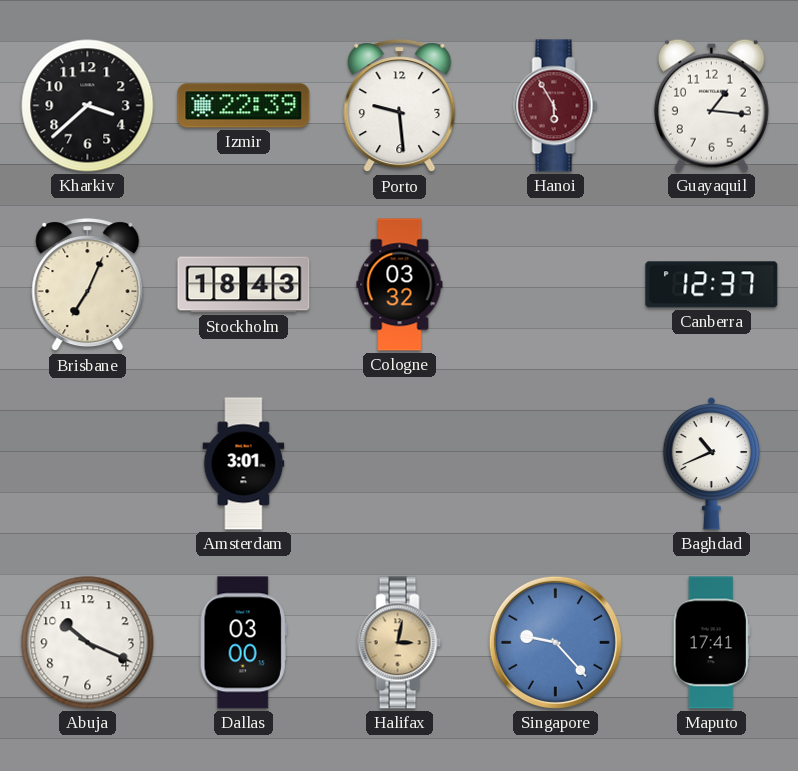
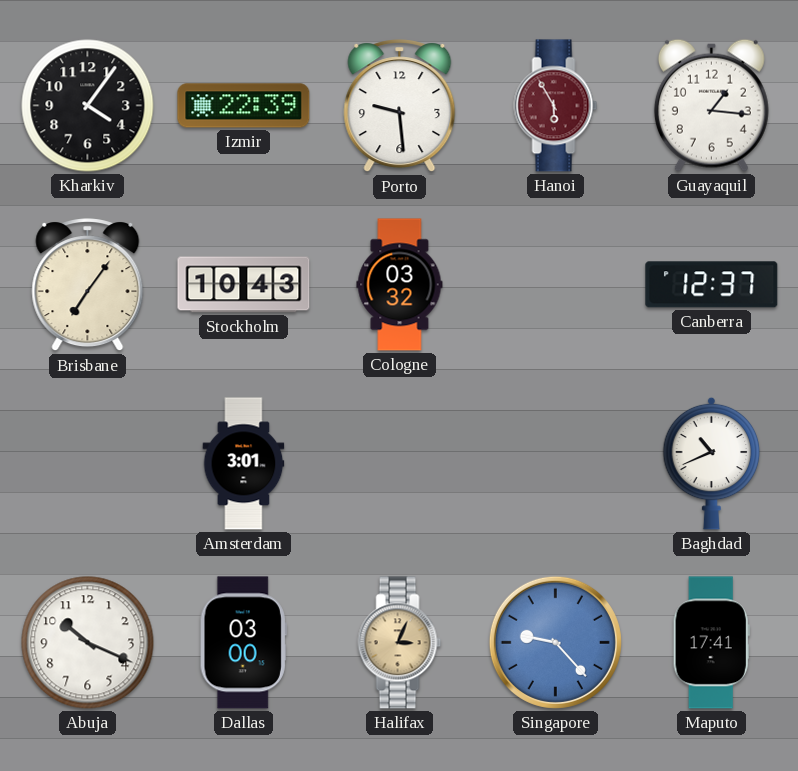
Kharkiv: 3:38 -> 4:06 (88, 106)
Brisbane: 7:04 -> 7:06 (88, 285)
Stockholm: 18:43 -> 10:43 (244, 285)
Halifax: 3:02 -> 3:04 (400, 643)
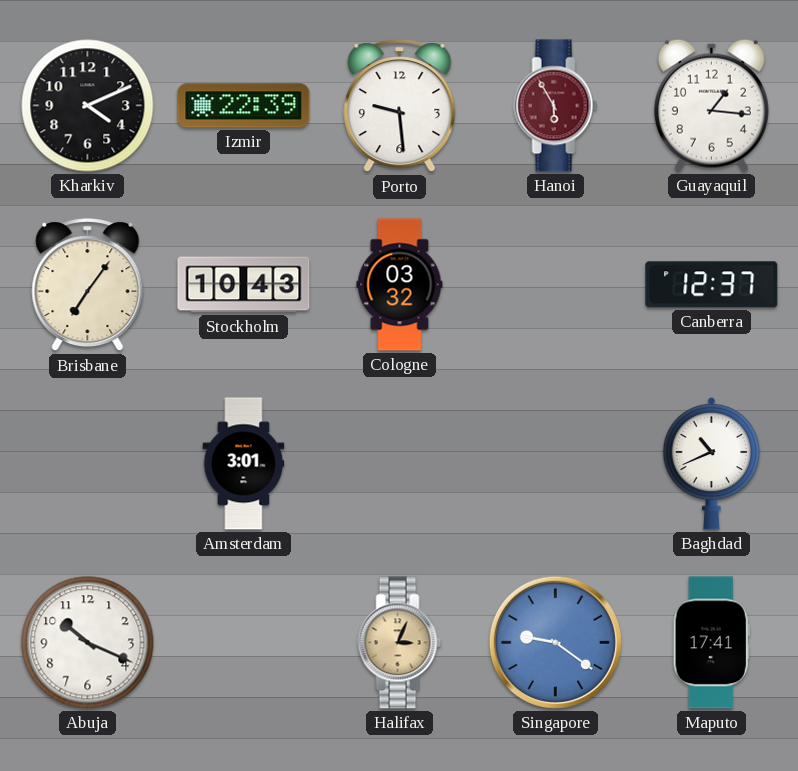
Kharkiv: 4:06 -> 4:11 (88, 106)
Dallas: 03:00 -> none (243, 643)
Singapore: 9:23 -> 9:21 (555, 642)
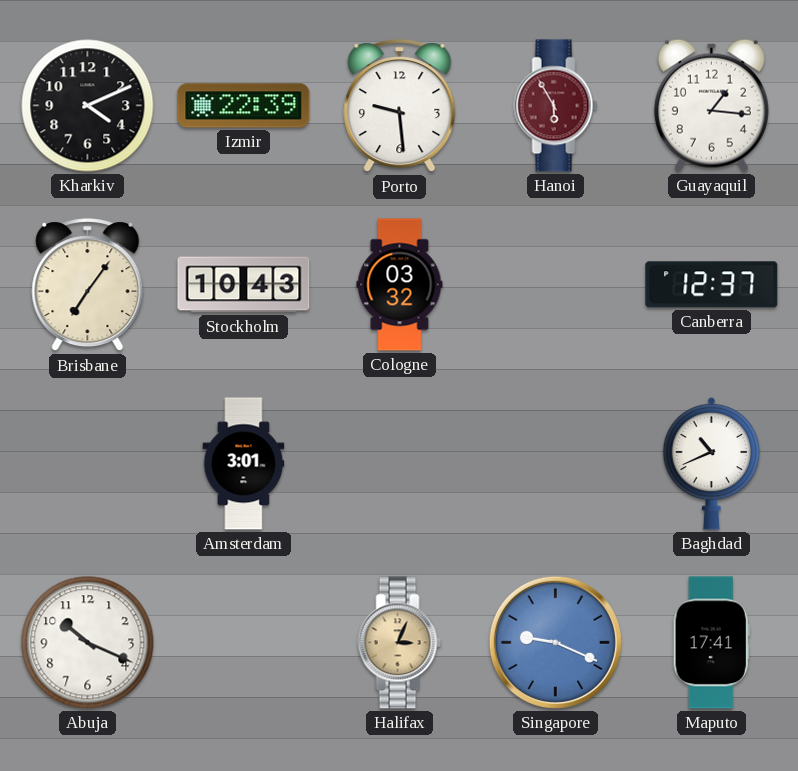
Singapore: 9:21 -> 9:19 (555, 642)
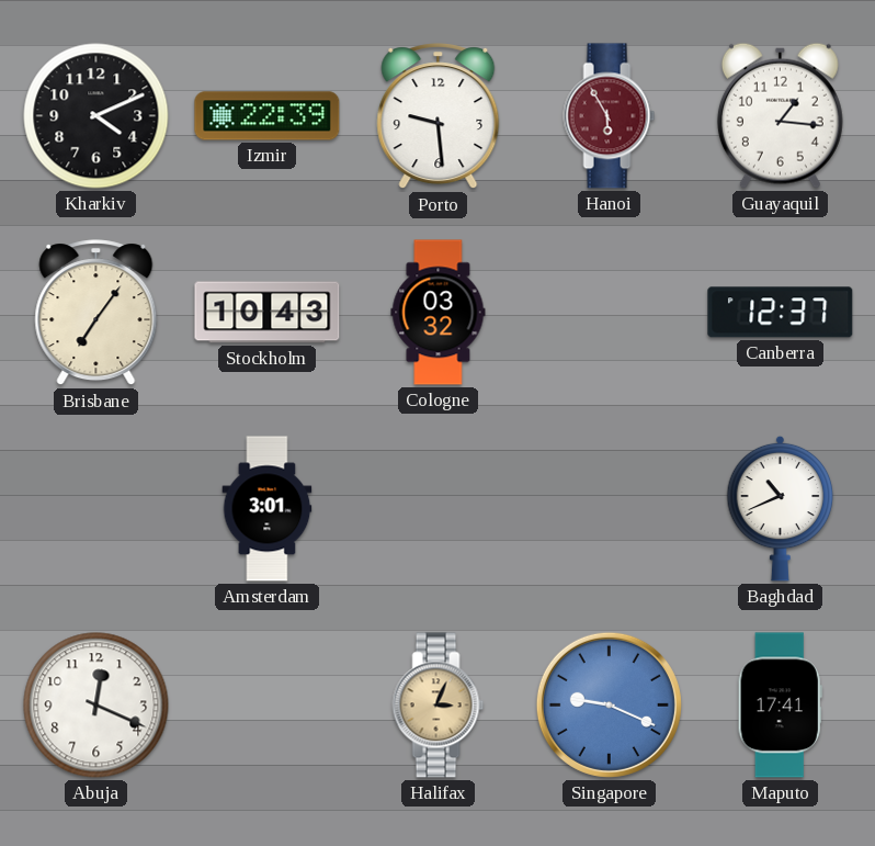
Abuja: 10:19 -> 12:19 (96, 706)
